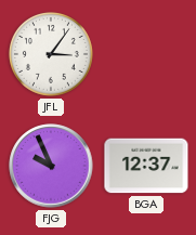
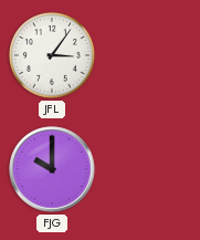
FJG: 9:56 -> 10:00 (52, 169)
BGA: 12:37 -> none (146, 166)
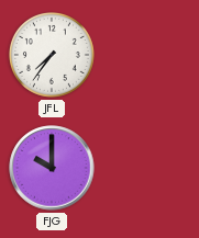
JFL: 3:06 -> 7:36 (52, 55)
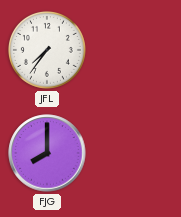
FJG: 10:00 -> 8:00 (47, 153)
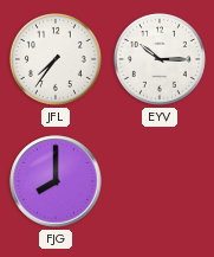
EYV: none -> 10:15 (160, 59)
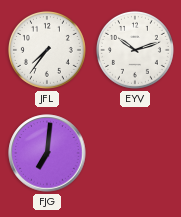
EYV: 10:15 -> 10:12 (135, 50)
FJG: 8:00 -> 7:01 (47, 153)
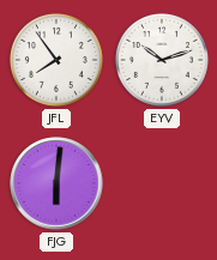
JFL: 7:36 -> 7:54 (56, 60)
FJG: 7:01 -> 6:01 (56, 183)
